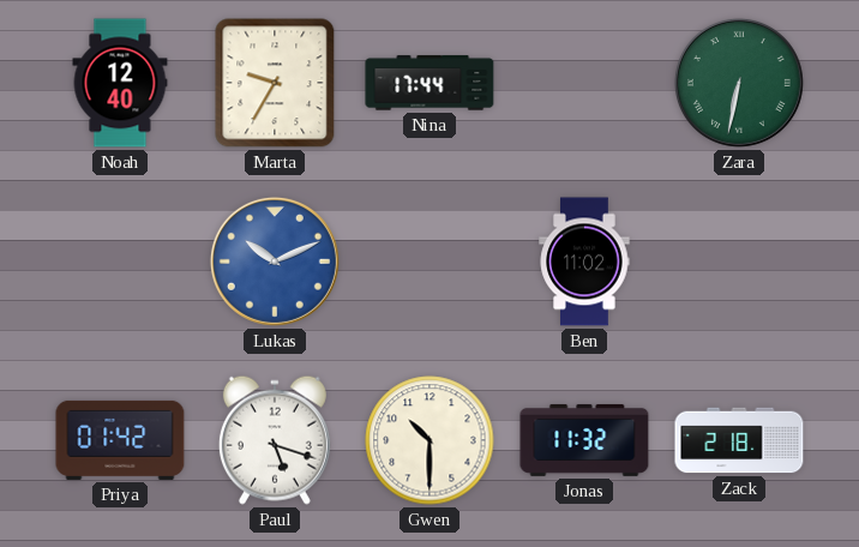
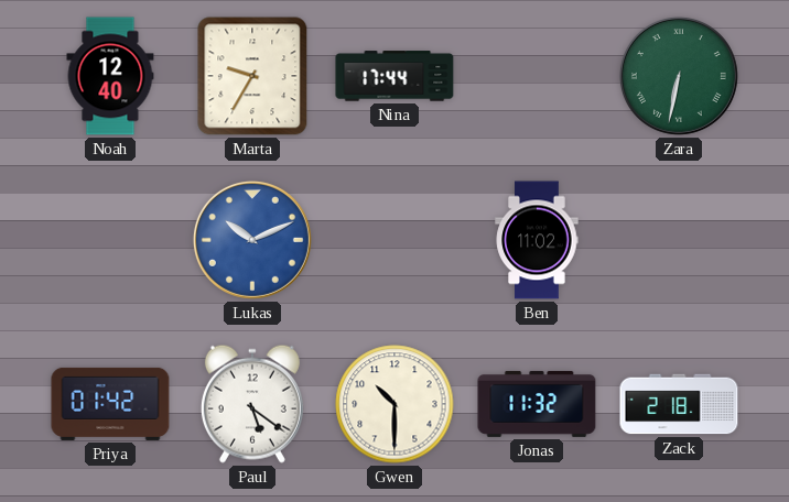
Paul: 5:18 -> 5:21 (252, 404)
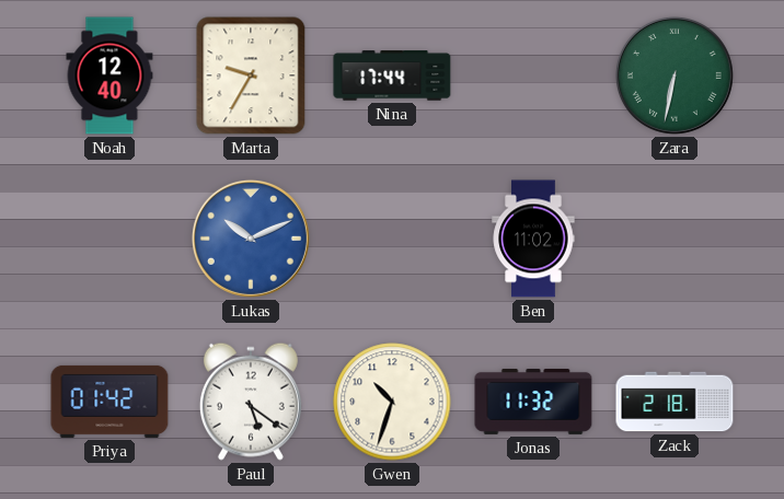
Gwen: 10:30 -> 10:33 (392, 402)
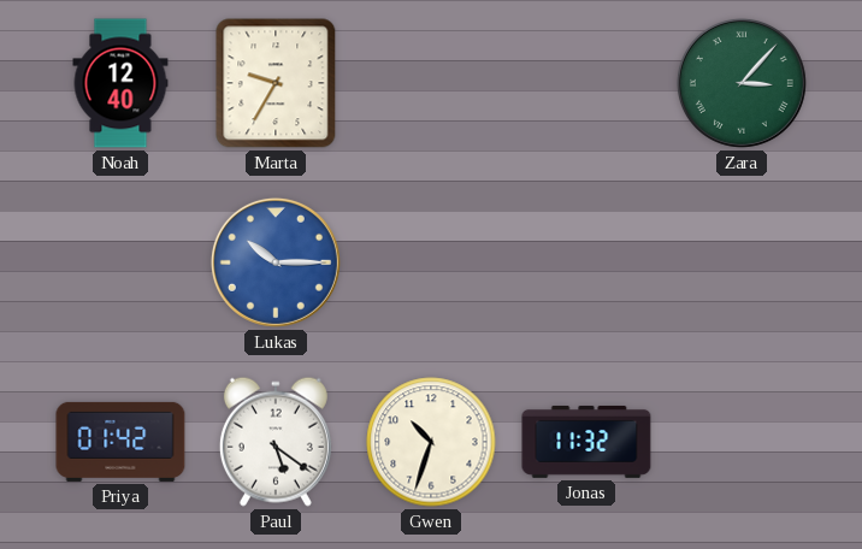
Nina: 17:44 -> none (392, 76)
Zara: 6:32 -> 3:07 (742, 83)
Lukas: 10:11 -> 10:15 (276, 262)
Ben: 11:02 -> none (533, 239)
Zack: 2:18 -> none (675, 402)
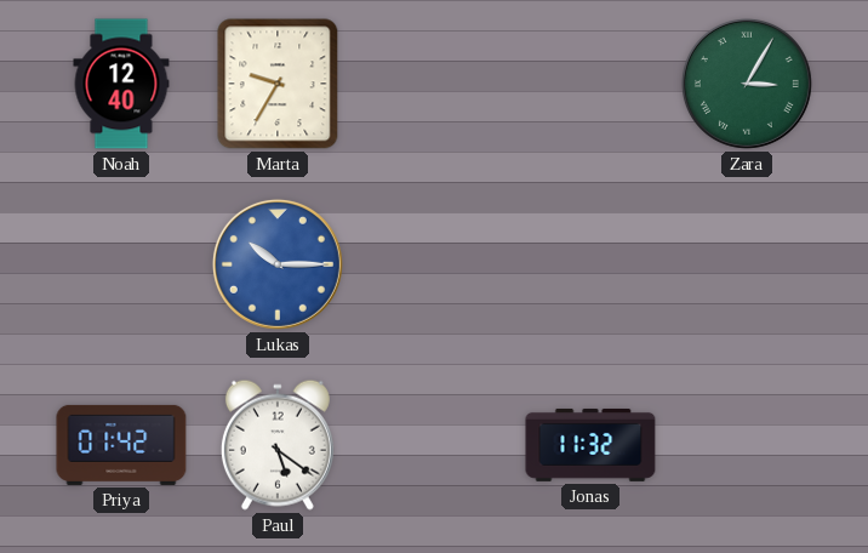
Zara: 3:07 -> 3:05 (747, 84)
Gwen: 10:33 -> none (431, 442)
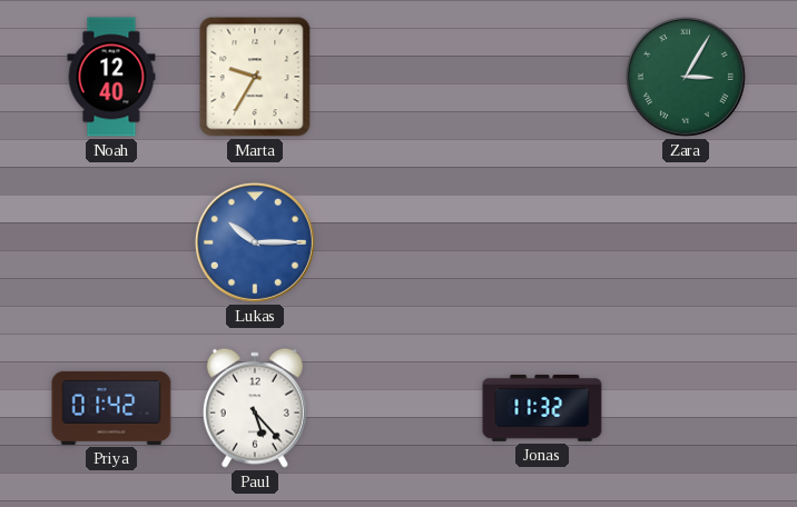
Paul: 5:21 -> 5:23 (255, 408)
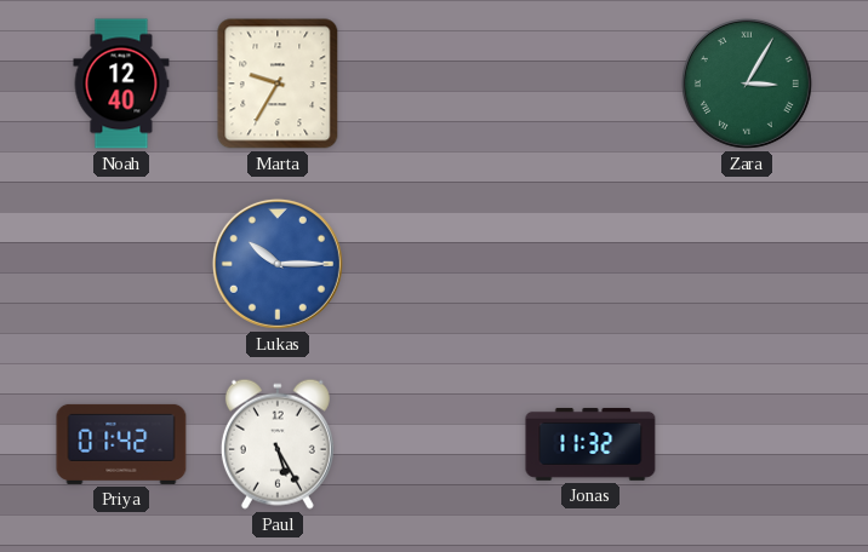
Paul: 5:23 -> 5:25 (278, 444)
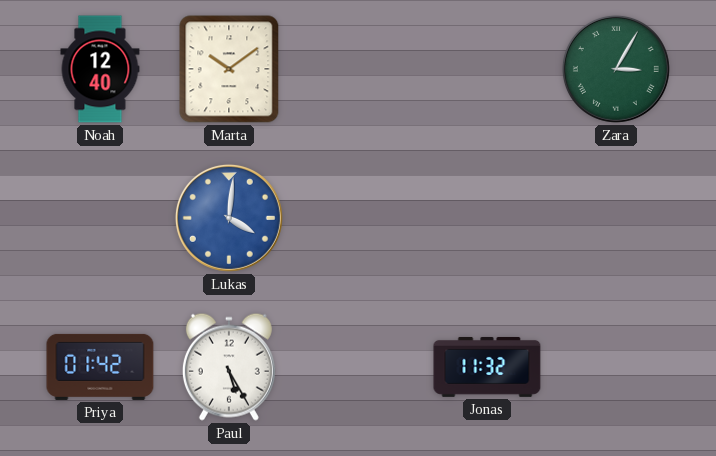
Marta: 9:35 -> 10:09 (229, 69)
Lukas: 10:15 -> 4:01 (229, 218)
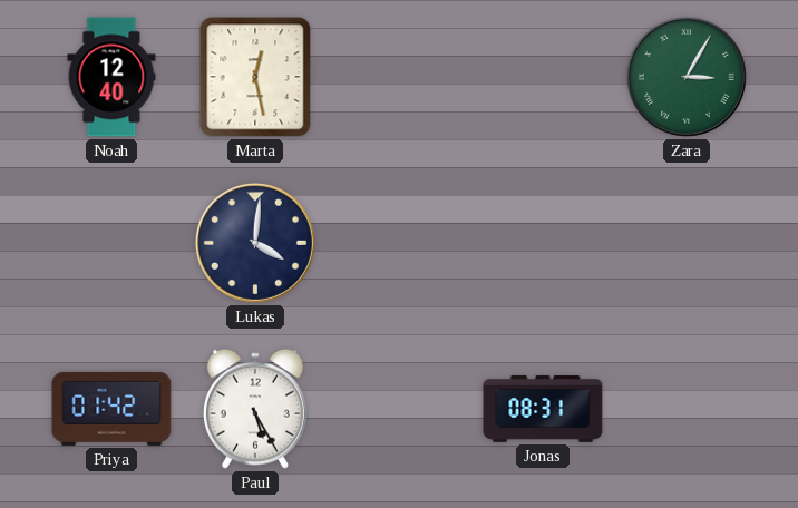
Marta: 10:09 -> 12:28 (255, 77)
Lukas dial: blue -> navy (255, 243)
Jonas: 11:32 -> 08:31 (543, 409)
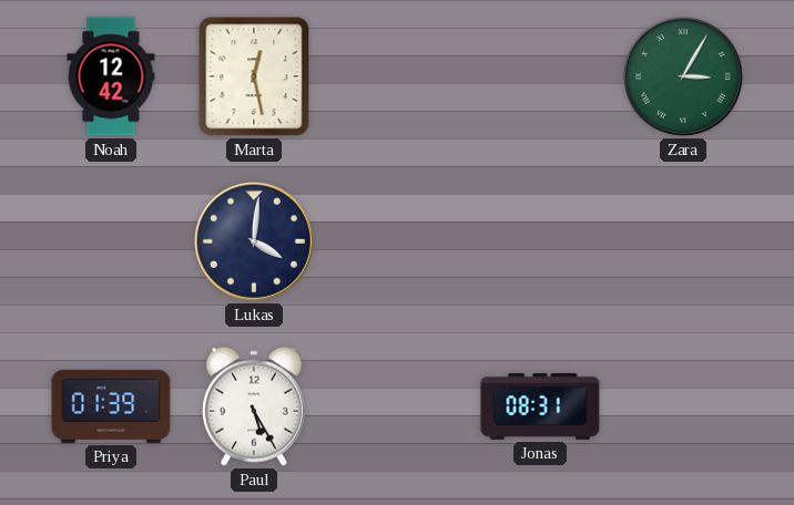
Noah: 12:40 -> 12:42 (111, 76)
Priya: 01:42 -> 01:39 (111, 406)
